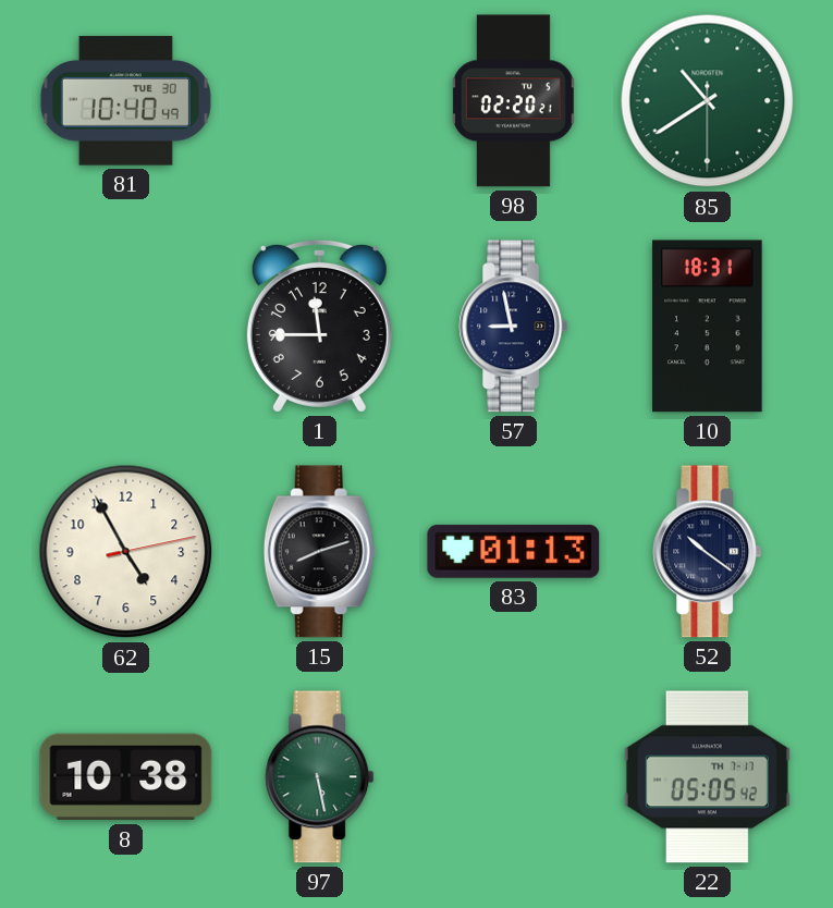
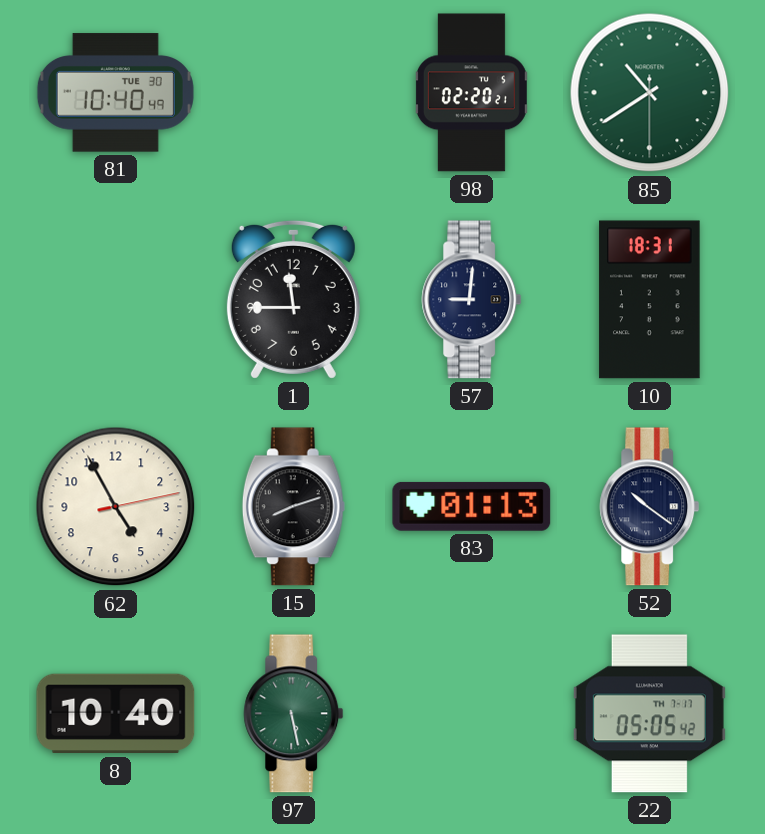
57: 8:58 -> 9:01 (472, 300)
8: 10:38 -> 10:40 (116, 714)
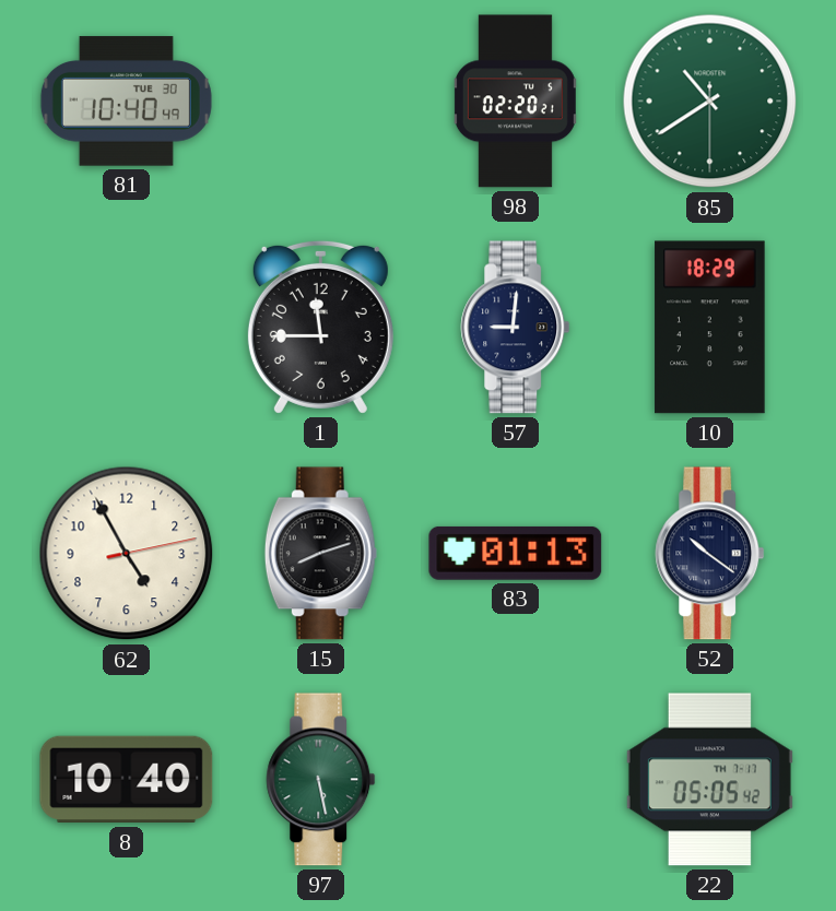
10: 18:31 -> 18:29 (710, 328)
